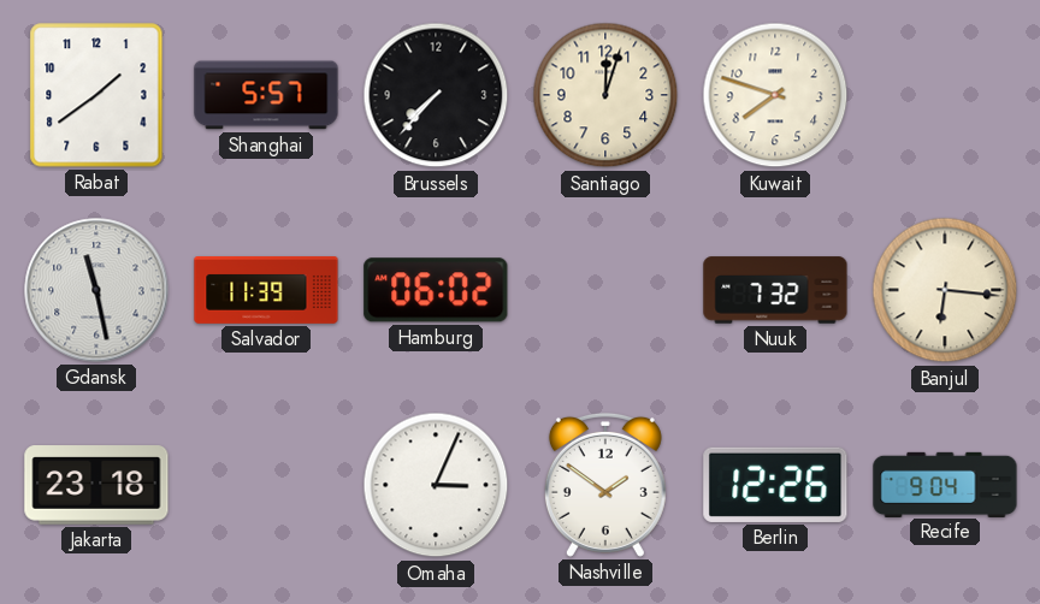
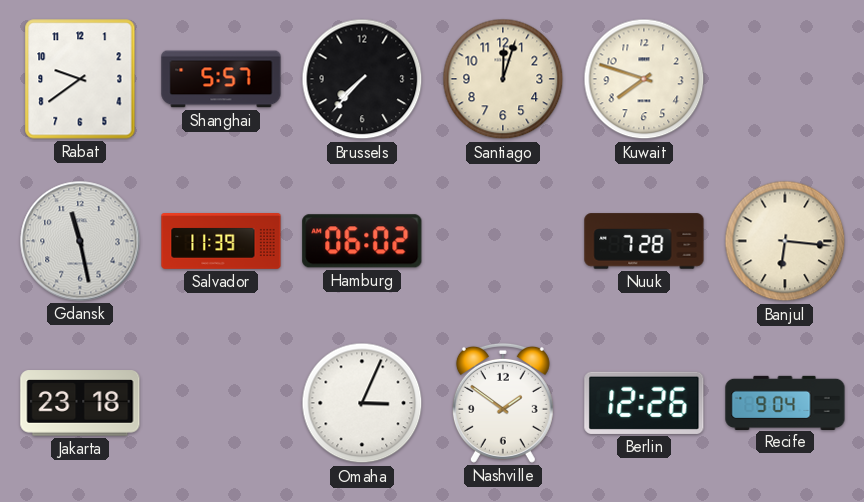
Rabat: 1:39 -> 9:39 (80, 79)
Nuuk: 7:32 -> 7:28 (644, 241)
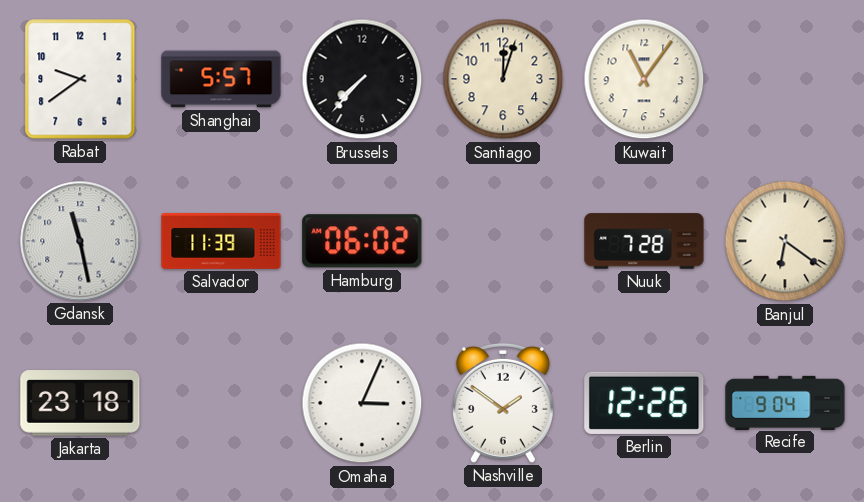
Kuwait: 7:48 -> 11:06 (644, 79)
Banjul: 6:16 -> 6:21 (785, 241)
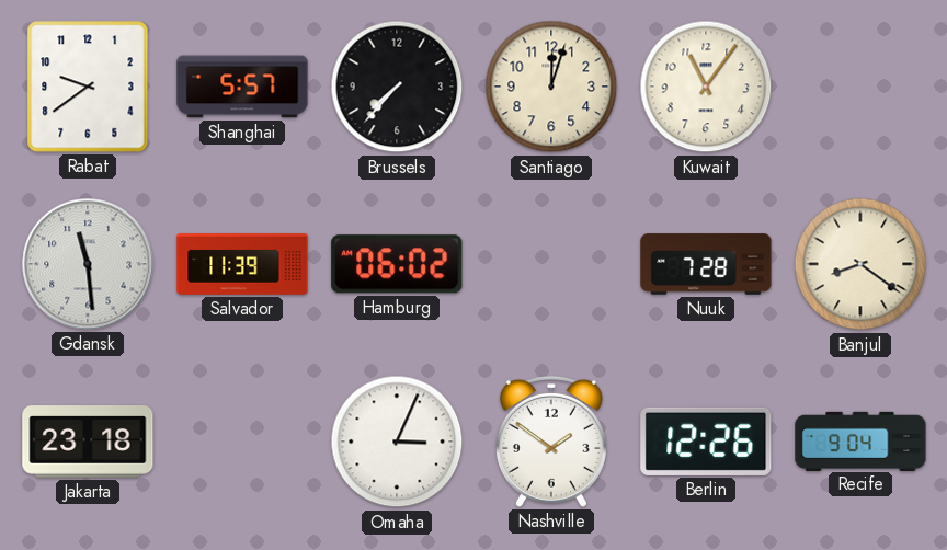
Gdansk: 11:28 -> 11:29 (88, 264)
Banjul: 6:21 -> 8:21 (860, 264)
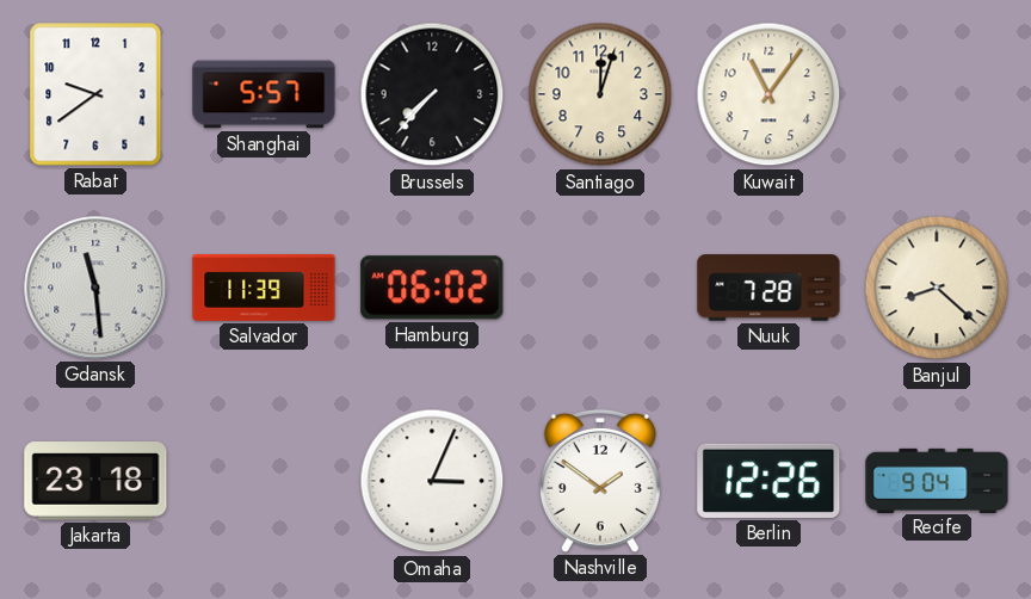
Banjul: 8:21 -> 8:22 (937, 288)
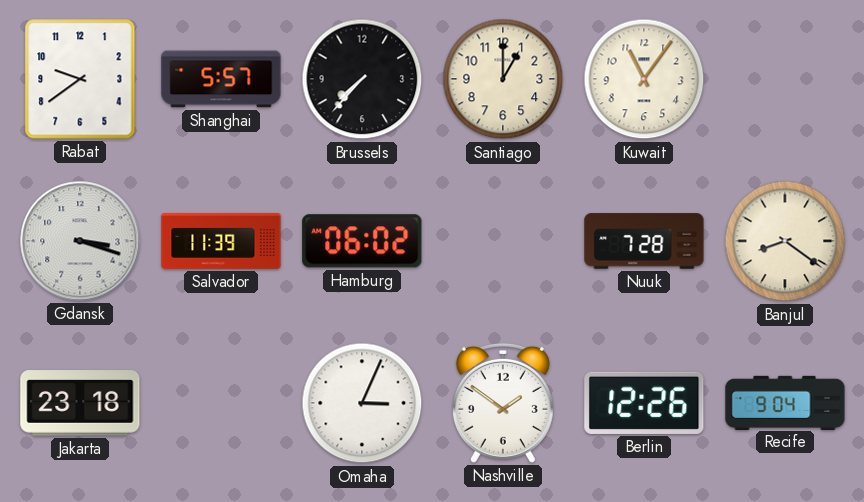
Santiago: 12:03 -> 1:00 (503, 79)
Gdansk: 11:29 -> 3:18 (80, 241)
Banjul: 8:22 -> 8:21 (785, 241)
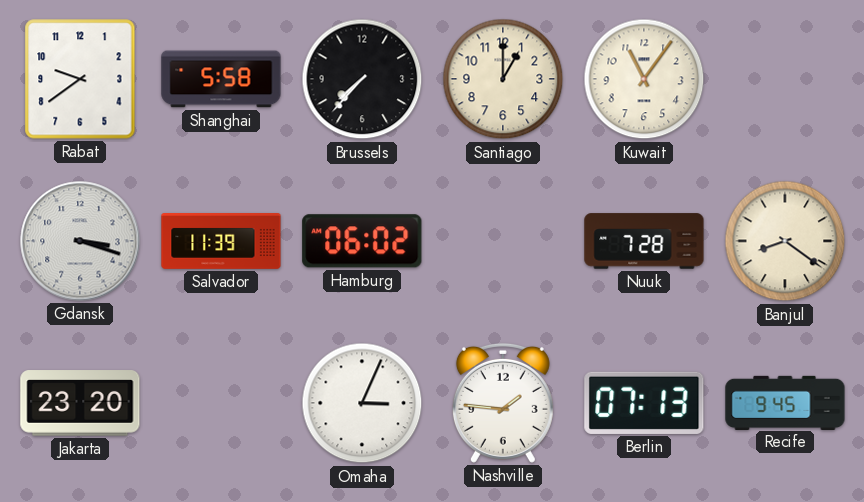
Shanghai: 5:57 -> 5:58 (221, 79)
Jakarta: 23:18 -> 23:20 (80, 403)
Nashville: 1:51 -> 1:46 (503, 403)
Berlin: 12:26 -> 07:13 (644, 403)
Recife: 9:04 -> 9:45 (785, 402)
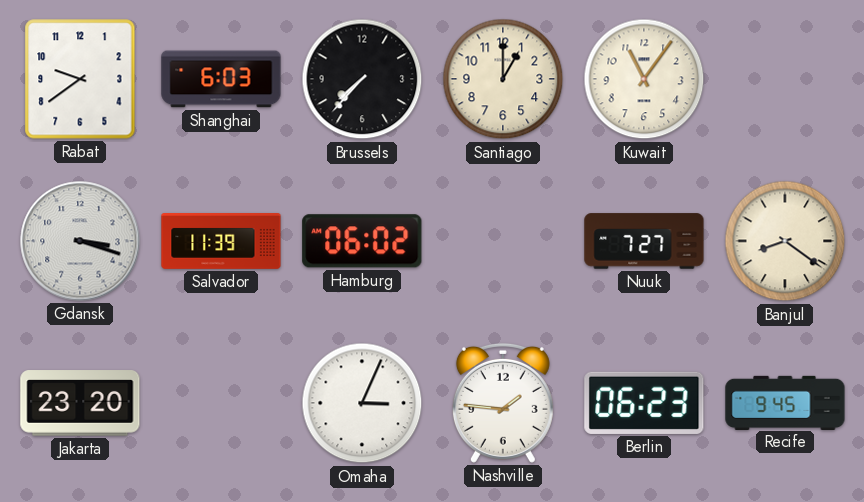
Shanghai: 5:58 -> 6:03 (221, 79)
Nuuk: 7:28 -> 7:27 (644, 241)
Berlin: 07:13 -> 06:23 (644, 403)
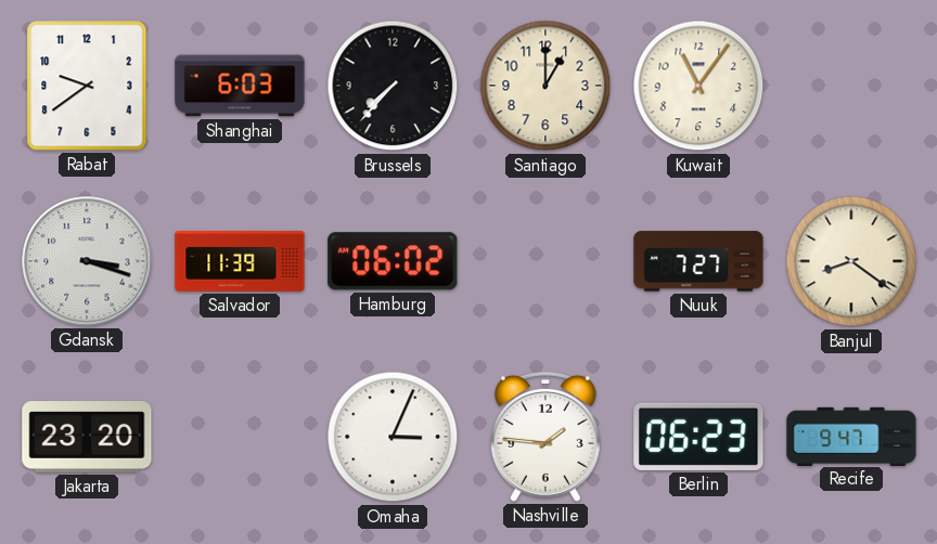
Recife: 9:45 -> 9:47 (851, 436)
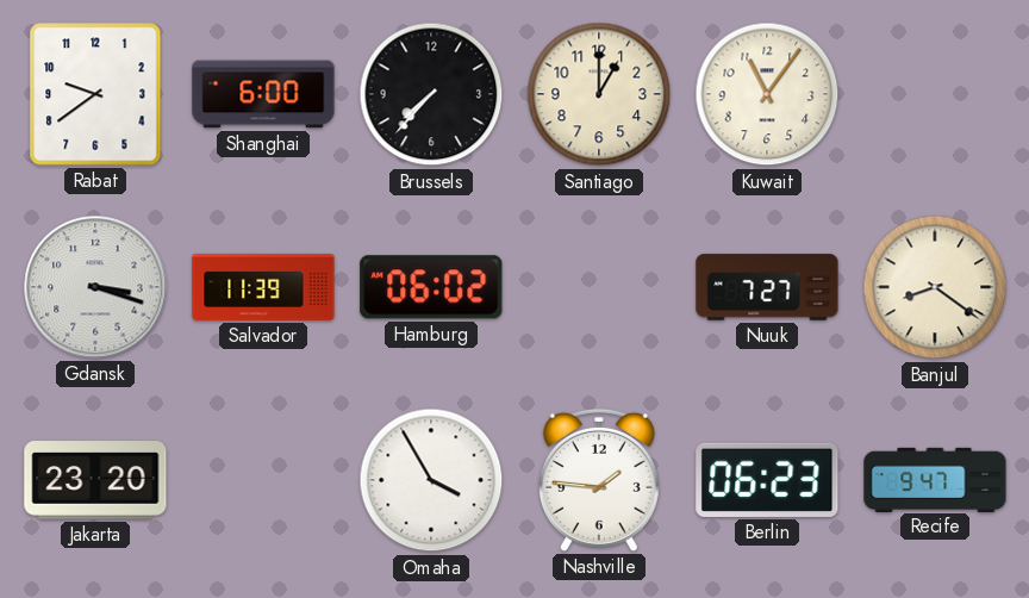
Shanghai: 6:03 -> 6:00 (263, 94)
Omaha: 3:04 -> 3:55 (431, 480)
